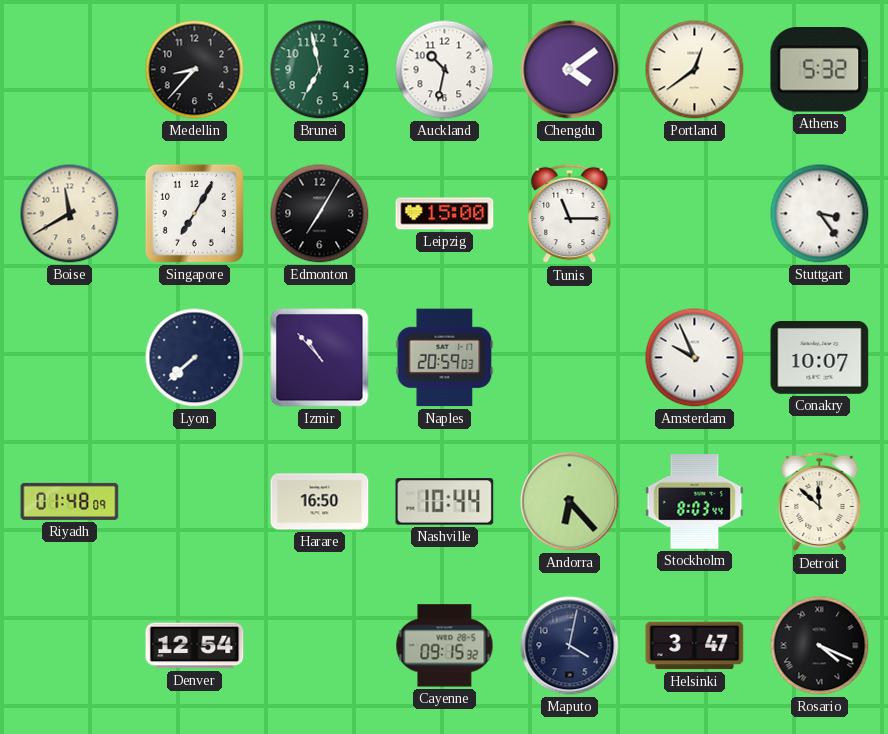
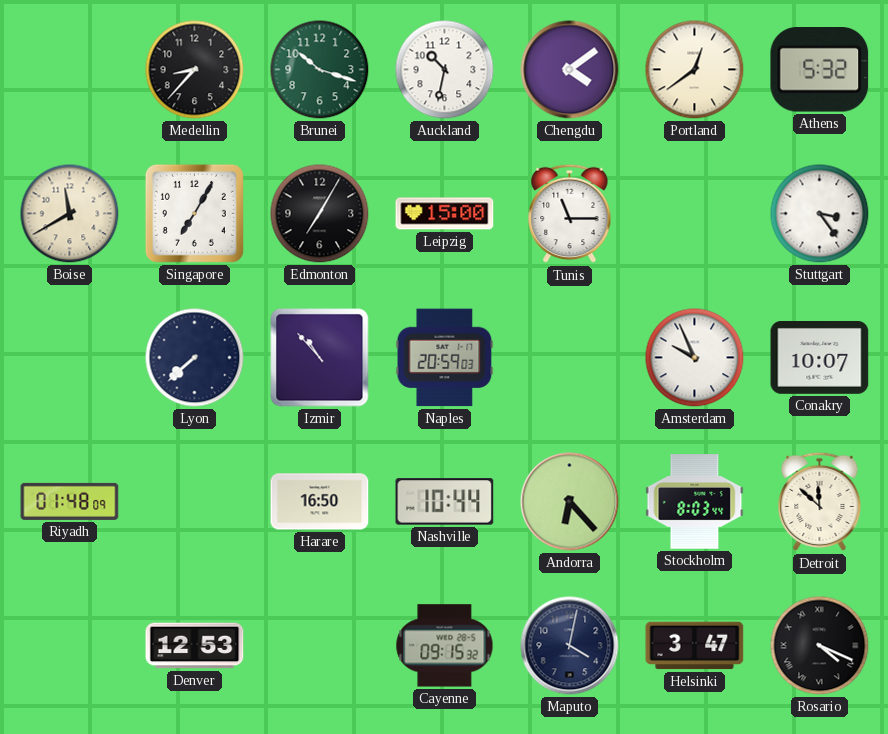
Brunei: 6:58 -> 10:18 (320, 70)
Denver: 12:54 -> 12:53 (195, 646)
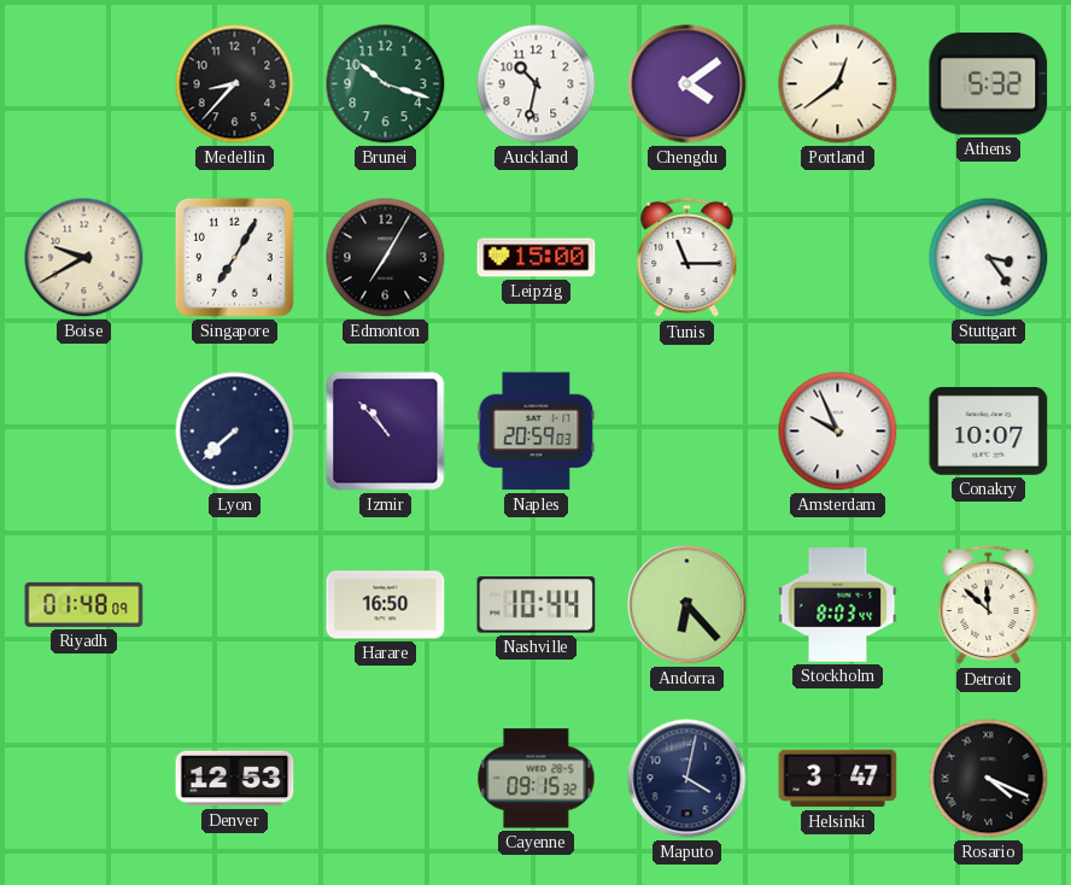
Boise: 11:40 -> 9:40 (84, 258)
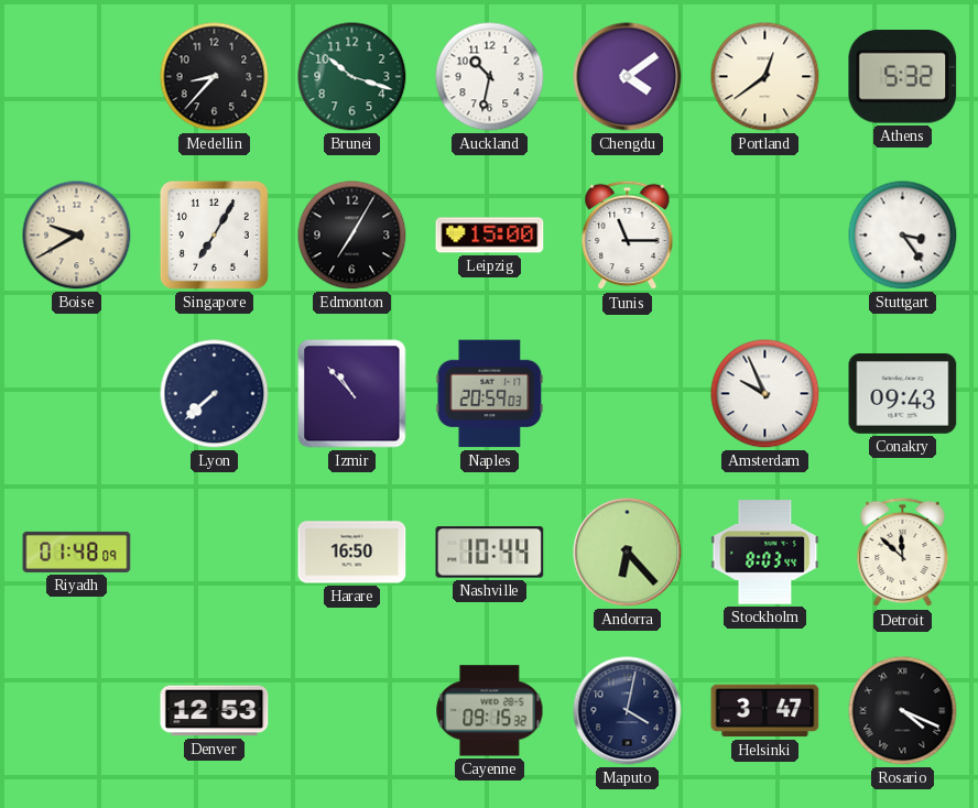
Conakry: 10:07 -> 09:43 (903, 394)
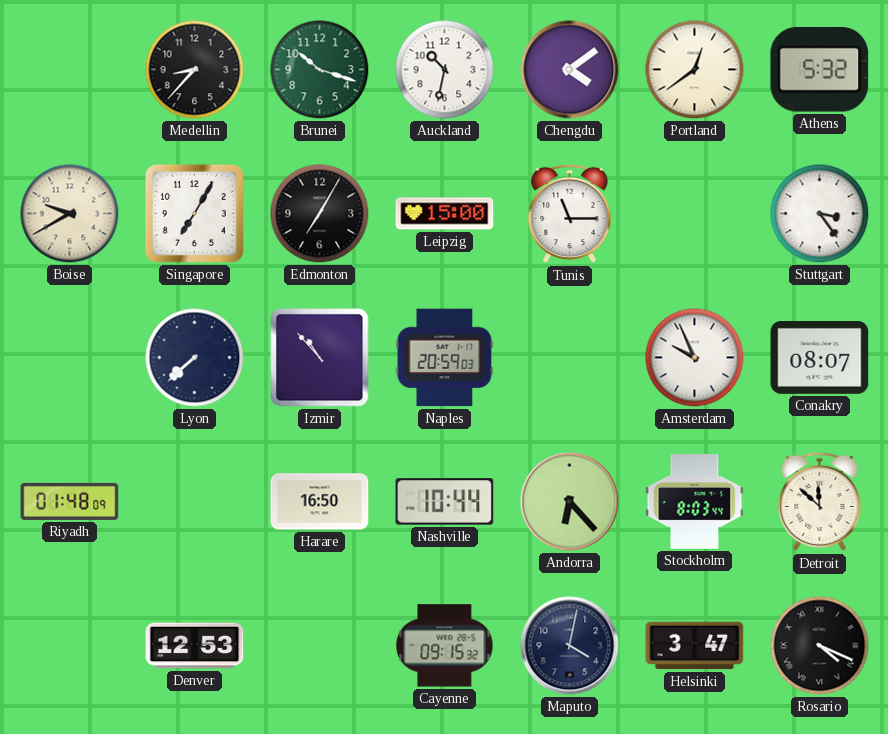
Conakry: 09:43 -> 08:07 (820, 358)
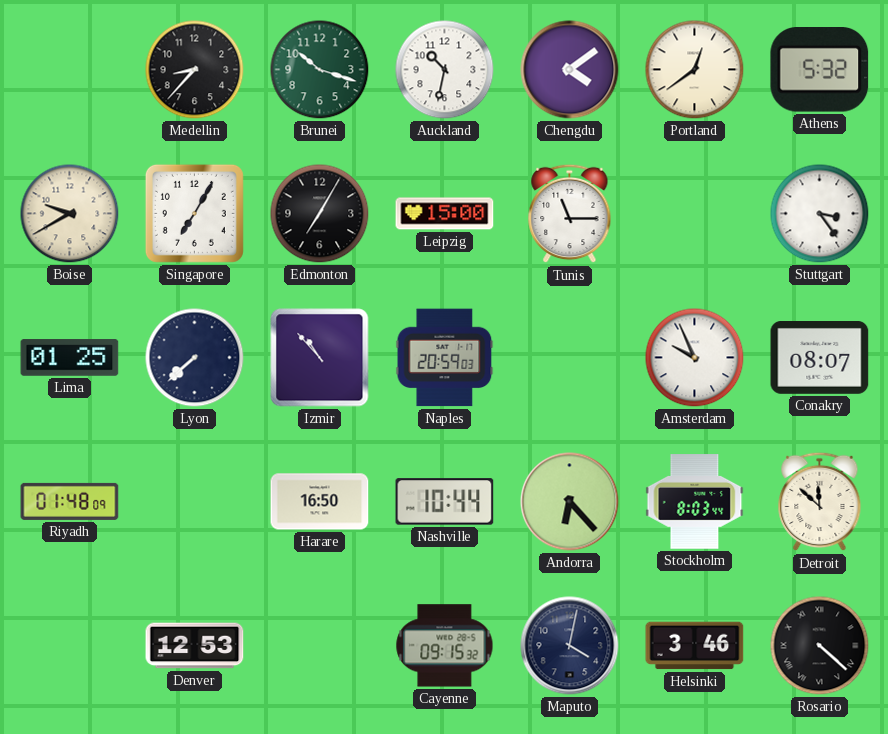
Lima: none -> 01:25 (70, 358)
Helsinki: 3:47 -> 3:46 (695, 646)
Rosario: 4:19 -> 4:22 (820, 646)
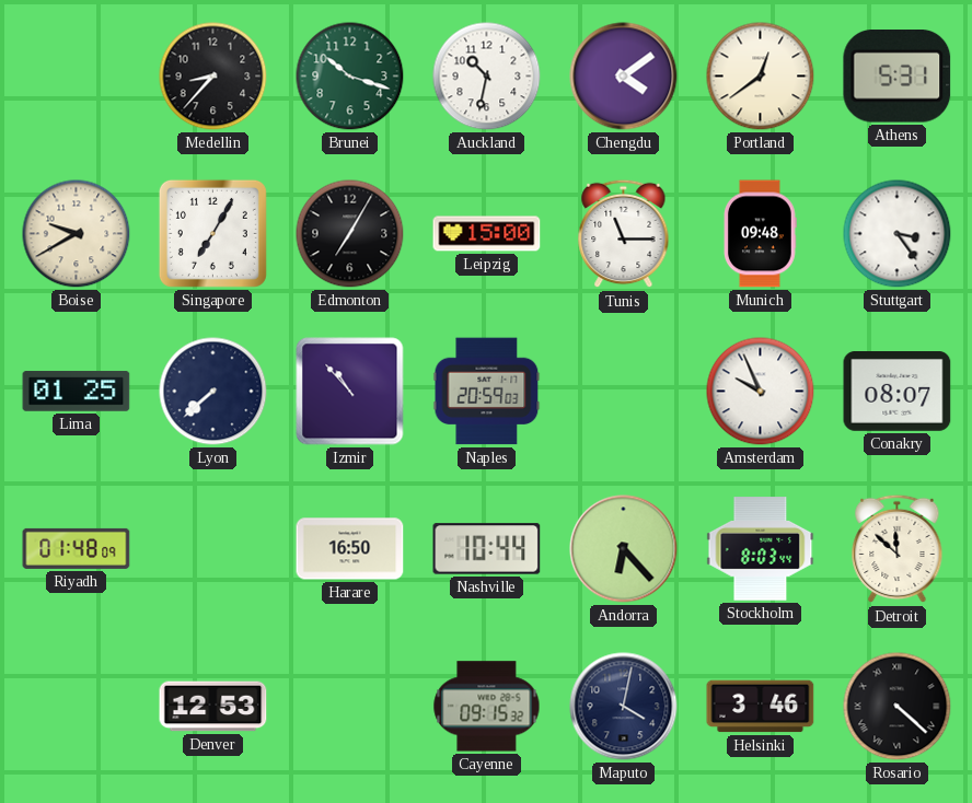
Athens: 5:32 -> 5:31 (898, 77)
Munich: none -> 09:48 (760, 234)
